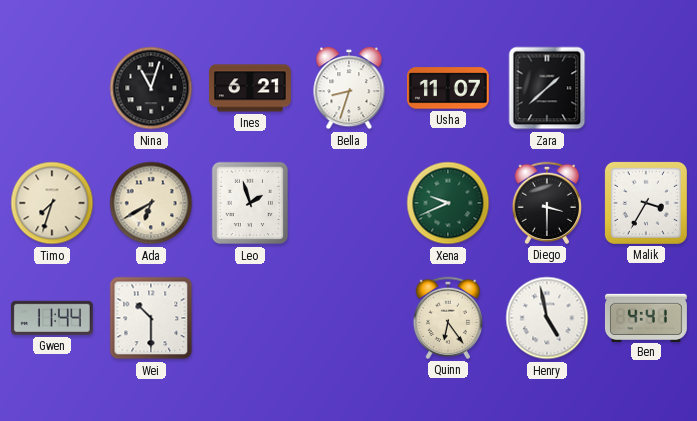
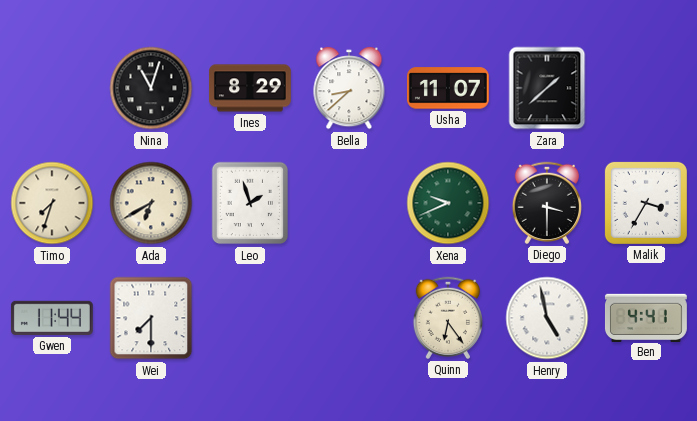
Ines: 6:21 -> 8:29 (251, 88)
Bella: 8:33 -> 8:38 (349, 88)
Wei: 10:30 -> 7:30 (151, 318)
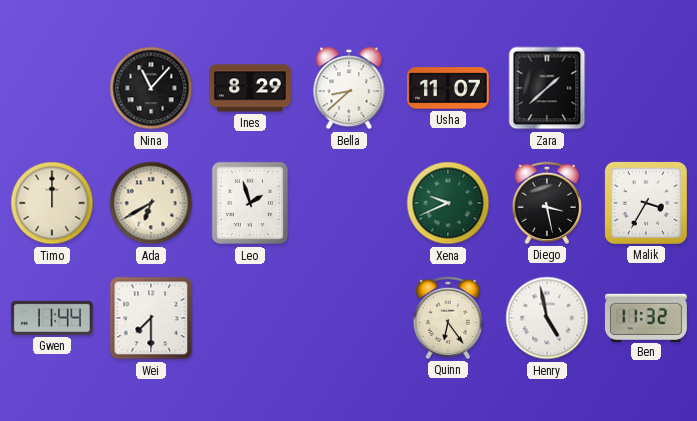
Nina: 11:03 -> 11:07 (151, 88)
Timo: 7:33 -> 12:00 (52, 203)
Diego: 3:30 -> 3:28 (546, 203)
Ben: 4:41 -> 11:32 (646, 317)
